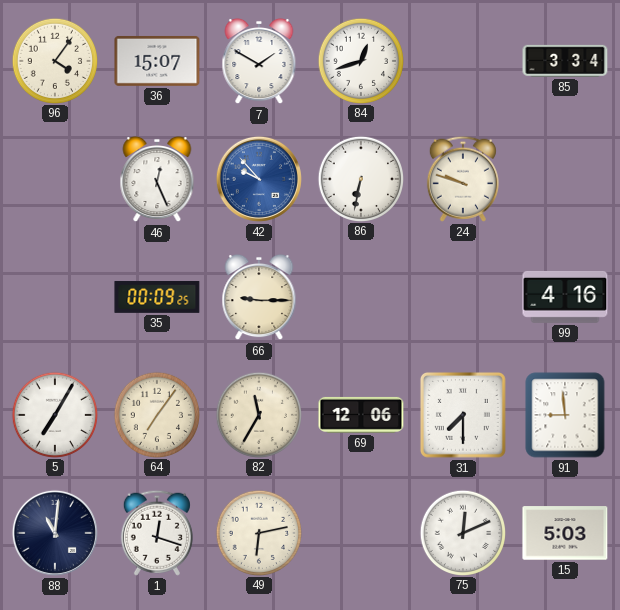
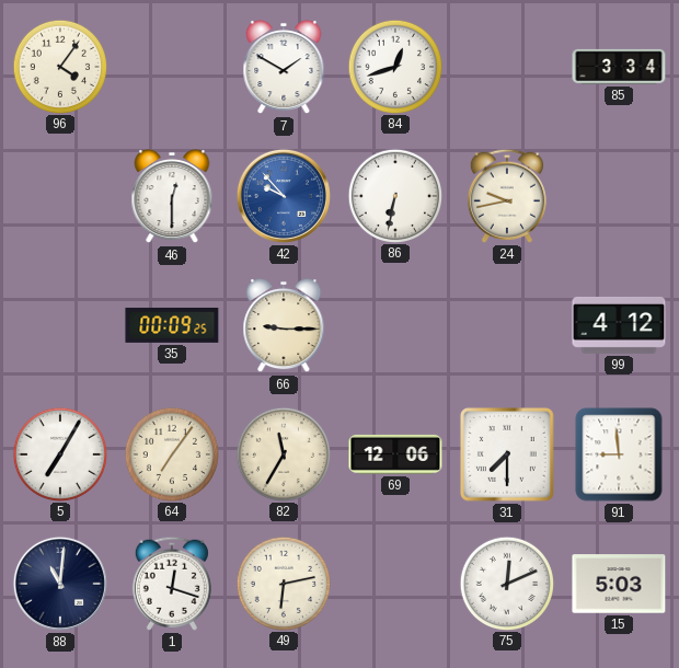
36: 15:07 -> none (157, 61)
46: 12:26 -> 12:30 (172, 196)
24: 9:48 -> 9:43 (507, 196)
99: 4:16 -> 4:12 (619, 325)
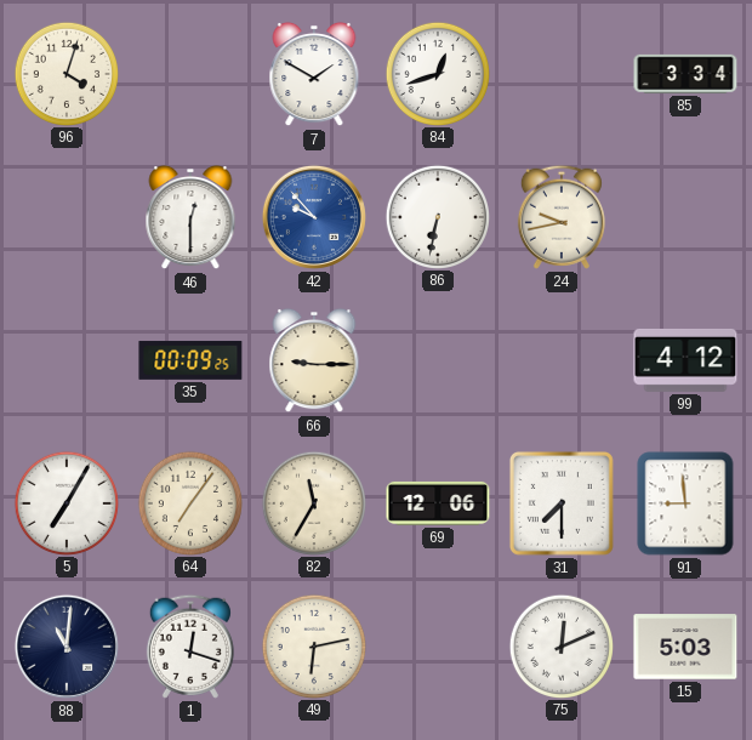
96: 4:06 -> 4:03 (65, 73)
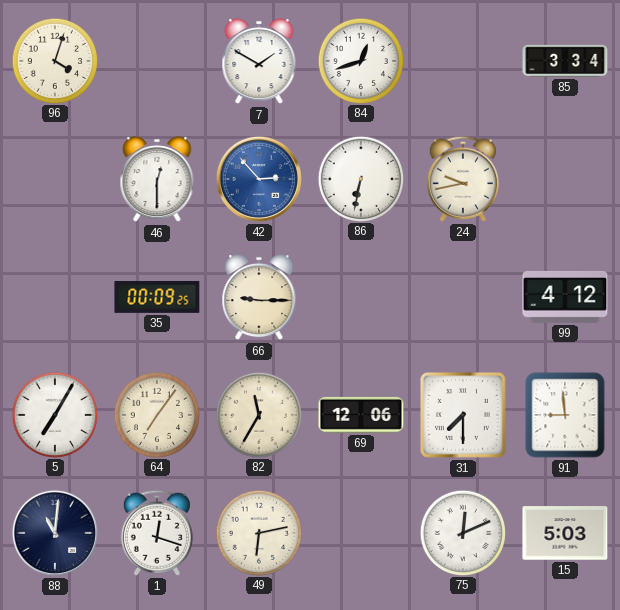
42: 9:53 -> 2:53 (259, 179)
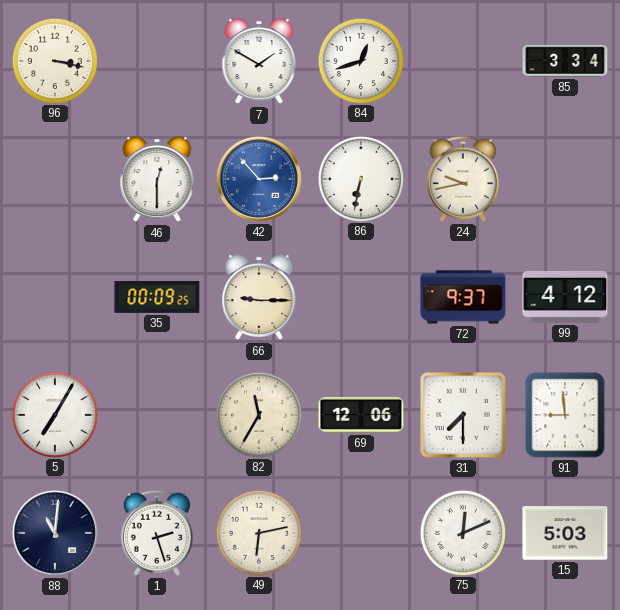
96: 4:03 -> 3:17 (54, 60)
72: none -> 9:37 (463, 297)
64: 7:06 -> none (156, 414)
1: 12:18 -> 2:27 (157, 533)
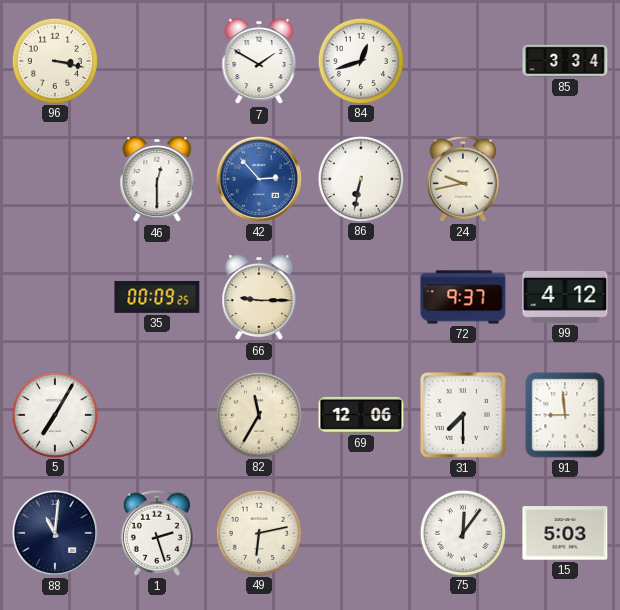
75: 12:11 -> 12:06 (462, 532)
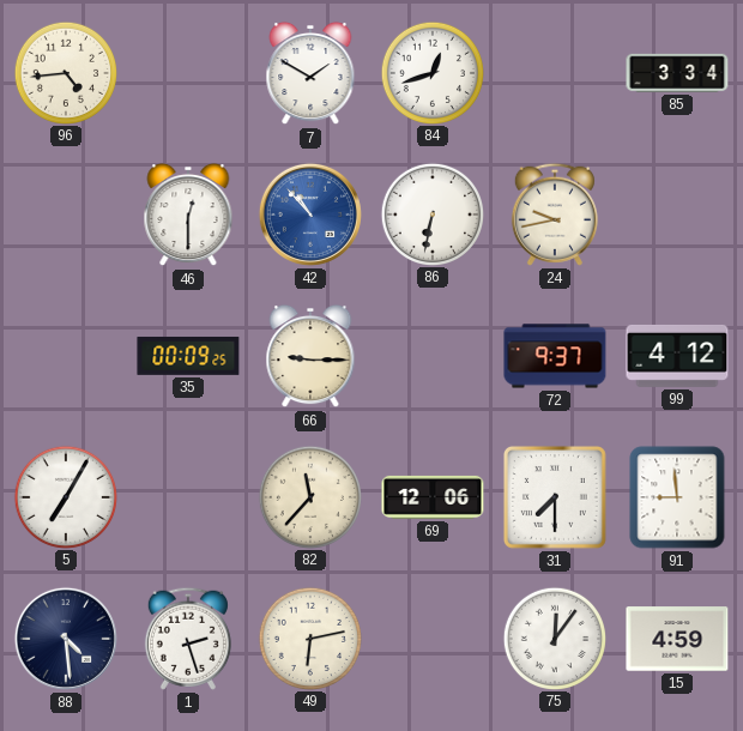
96: 3:17 -> 4:44 (65, 72)
42: 2:53 -> 10:53 (310, 215)
82: 11:35 -> 11:37 (309, 496)
88: 11:01 -> 4:29 (66, 639)
15: 5:03 -> 4:59 (677, 639)
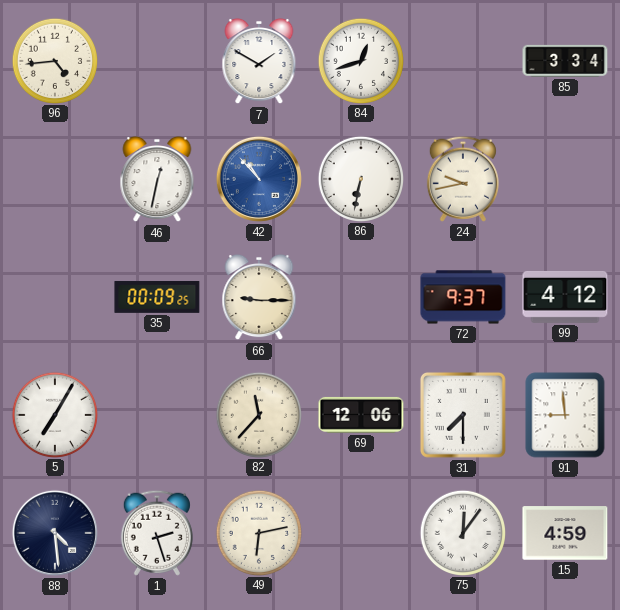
46: 12:30 -> 12:32 (157, 179)
